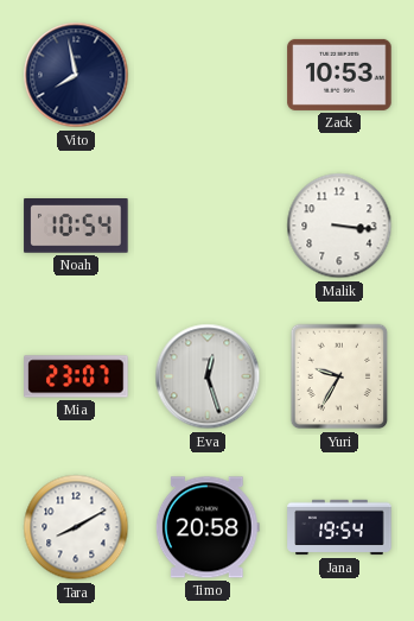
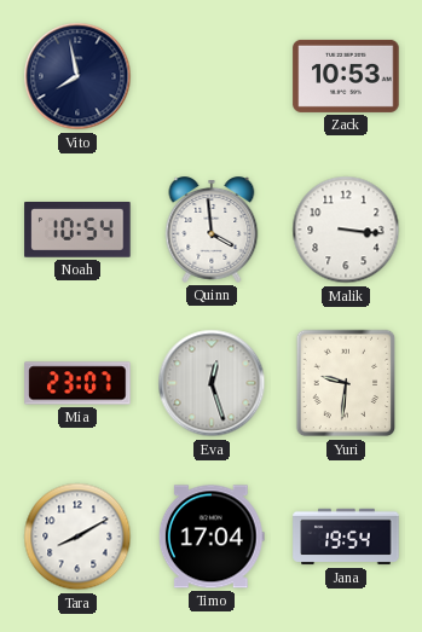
Quinn: none -> 3:59 (212, 231)
Yuri: 9:35 -> 9:31 (346, 383)
Timo: 20:58 -> 17:04 (212, 537)
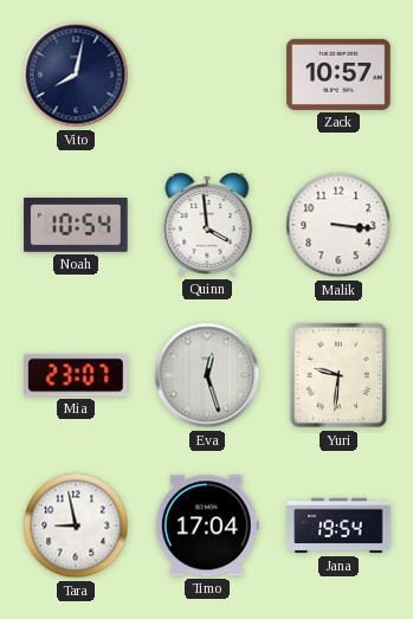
Vito: 7:58 -> 8:02 (76, 75)
Zack: 10:53 -> 10:57 (338, 75)
Tara: 8:10 -> 8:58 (76, 525)
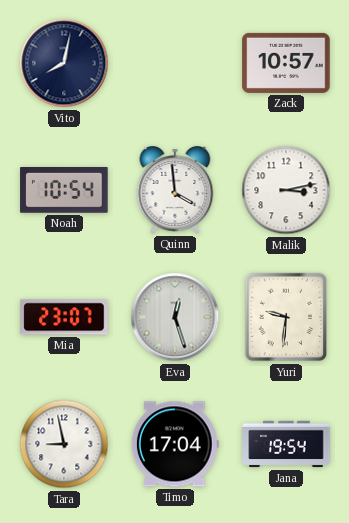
Malik: 3:16 -> 3:13 (286, 190)
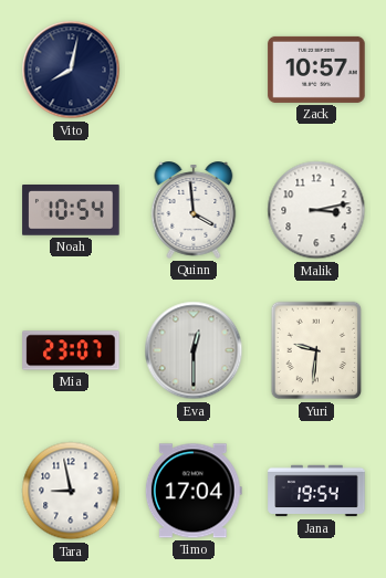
Eva: 12:27 -> 12:30 (194, 350)
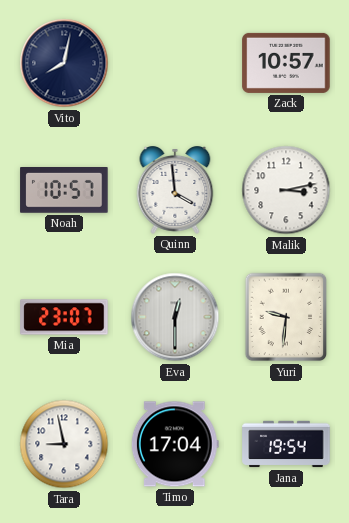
Noah: 10:54 -> 10:57 (64, 191)
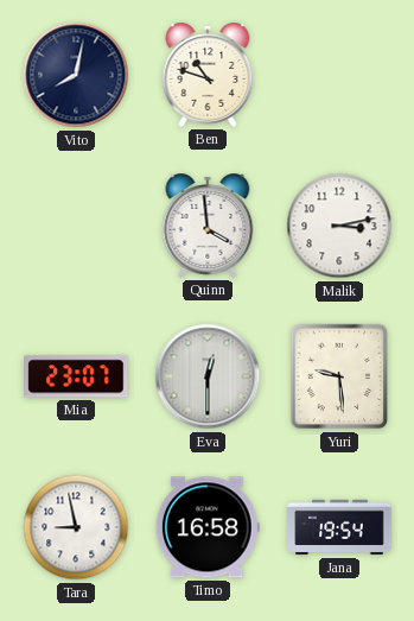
Ben: none -> 10:48 (208, 76)
Zack: 10:57 -> none (286, 63)
Noah: 10:57 -> none (64, 191)
Yuri: 9:31 -> 9:29 (339, 376)
Timo: 17:04 -> 16:58 (208, 527)
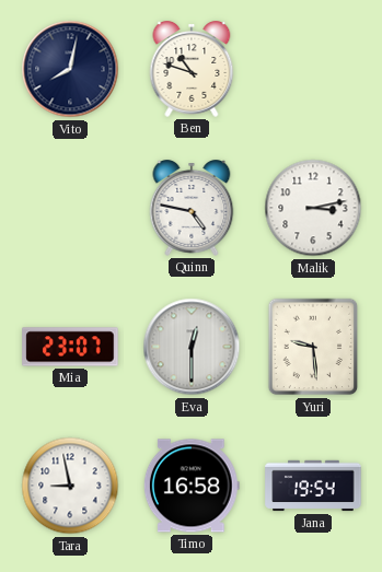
Quinn: 3:59 -> 4:47 (192, 209)
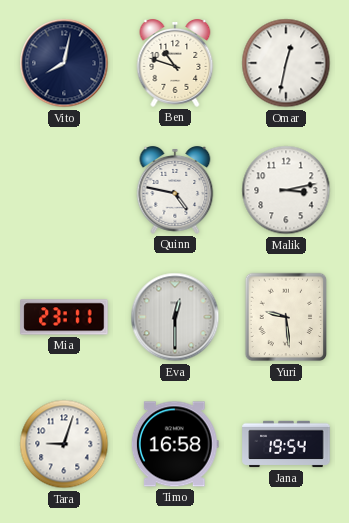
Omar: none -> 12:32 (286, 63)
Mia: 23:07 -> 23:11 (64, 317)
Tara: 8:58 -> 9:03 (64, 444)
